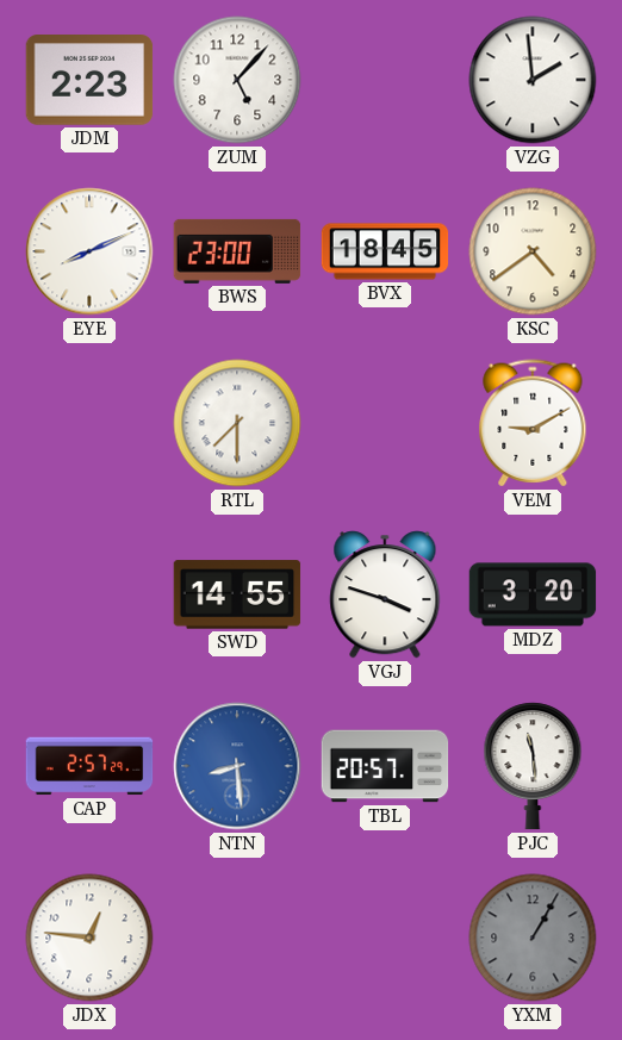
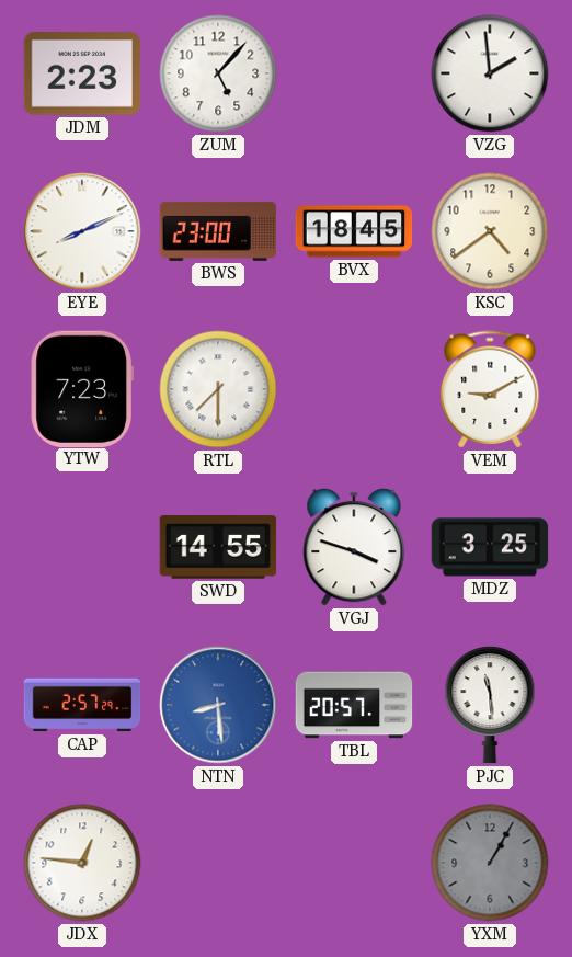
YTW: none -> 7:23 (82, 388)
MDZ: 3:20 -> 3:25 (490, 547)
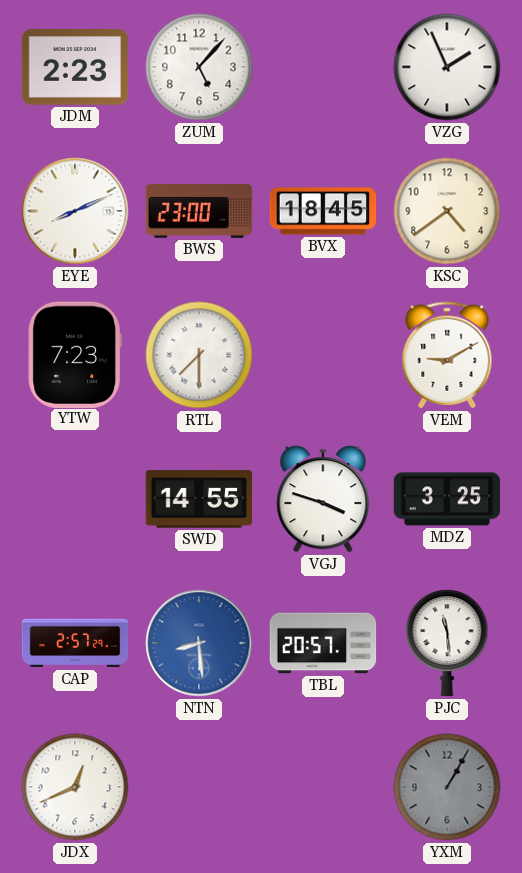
VZG: 1:59 -> 1:56 (447, 67)
JDX: 12:46 -> 12:41 (75, 787)
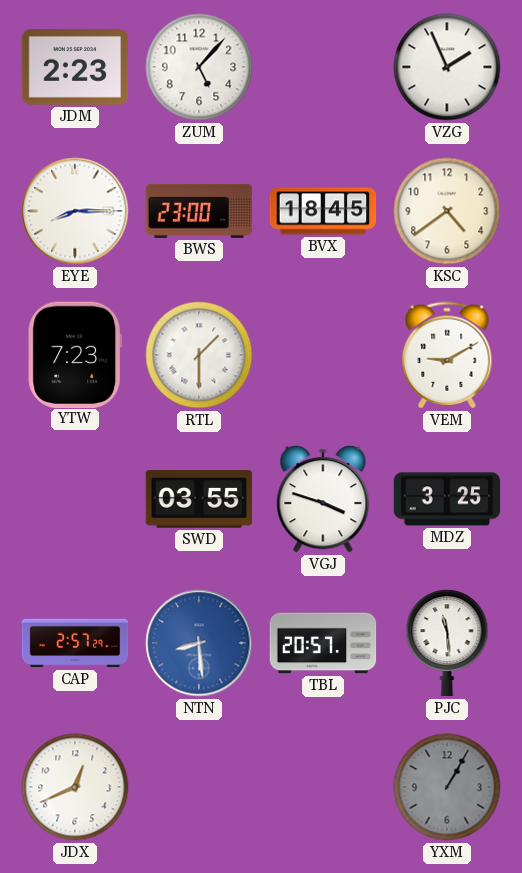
EYE: 8:11 -> 8:15 (75, 211)
RTL: 7:30 -> 1:30 (199, 355)
SWD: 14:55 -> 03:55 (199, 499)
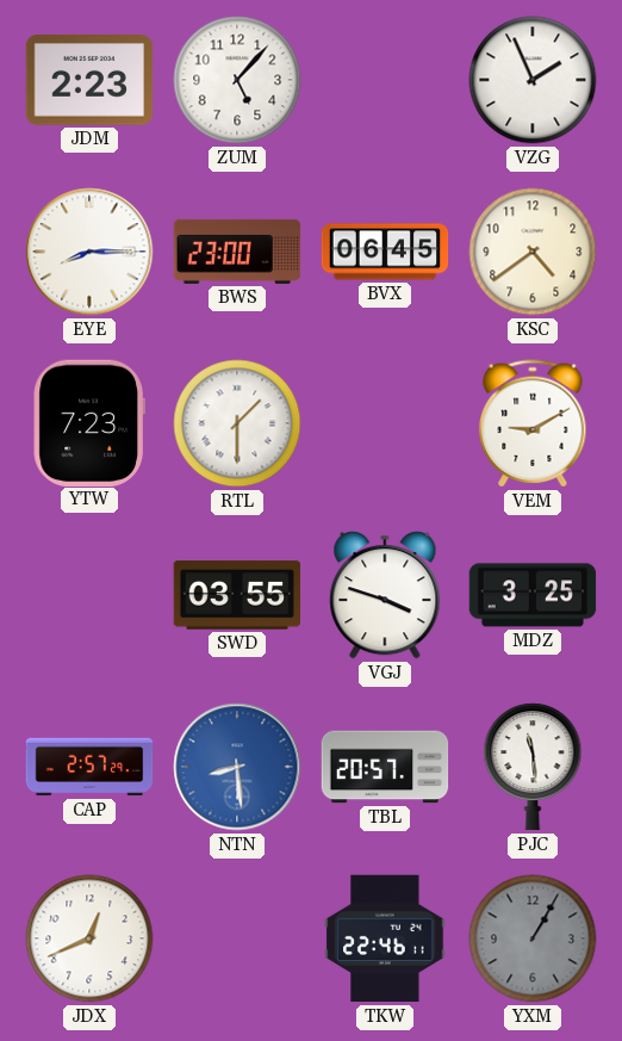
BVX: 18:45 -> 06:45 (385, 252)
TKW: none -> 22:46 (385, 938)
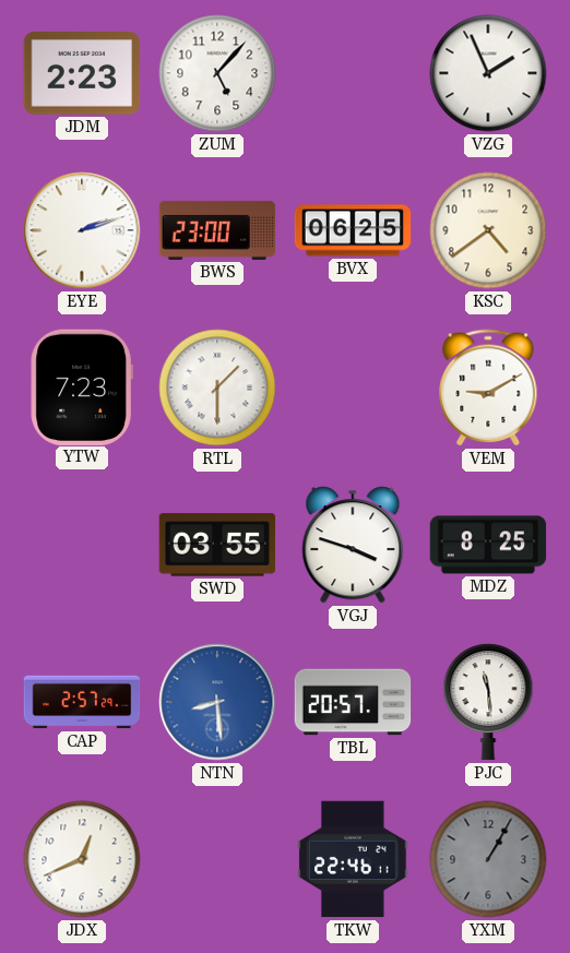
EYE: 8:15 -> 2:12 (82, 230)
BVX: 06:45 -> 06:25 (353, 230)
MDZ: 3:25 -> 8:25 (488, 545)
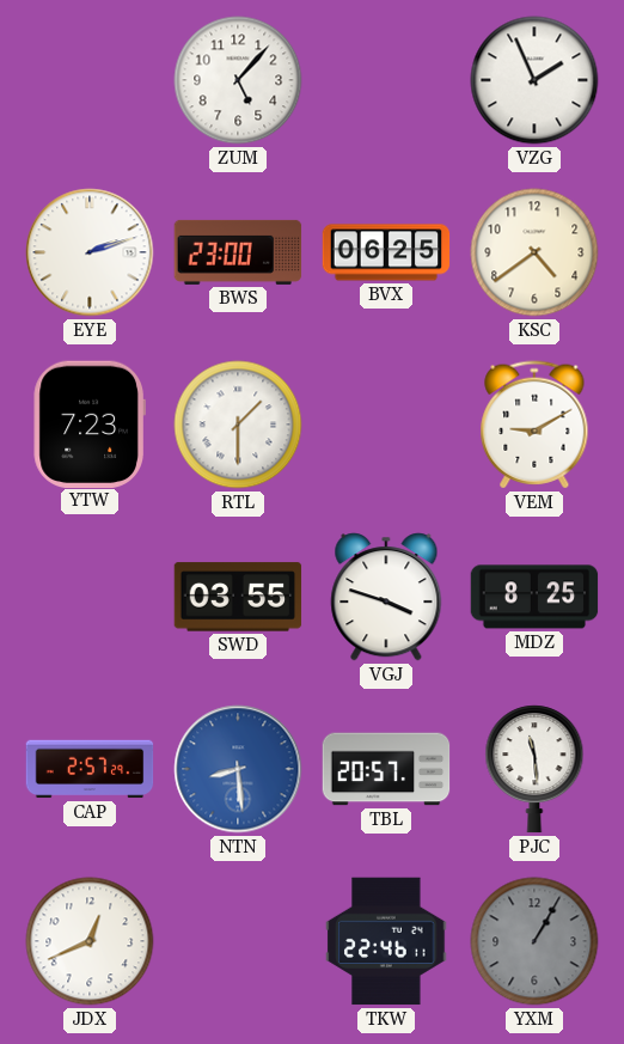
JDM: 2:23 -> none (82, 74)
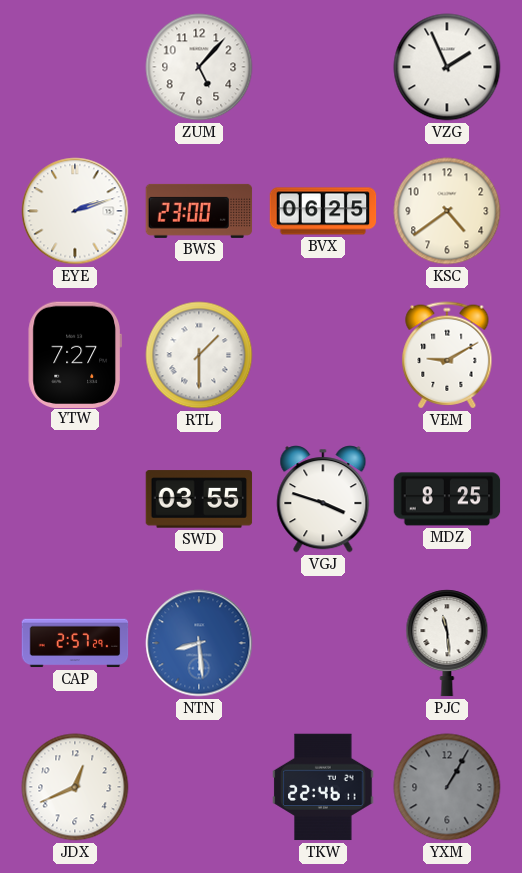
YTW: 7:23 -> 7:27 (75, 354)
TBL: 20:57 -> none (386, 769)
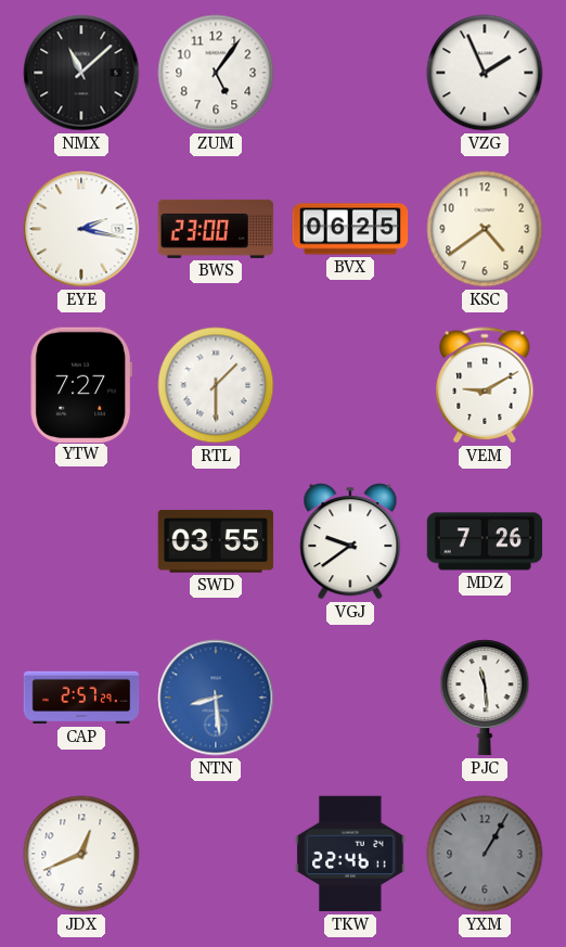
NMX: none -> 11:08 (81, 73)
ZUM: 5:07 -> 5:06 (216, 73)
EYE: 2:12 -> 2:17 (81, 229)
VGJ: 3:48 -> 9:39 (350, 541)
MDZ: 8:25 -> 7:26 (485, 541)
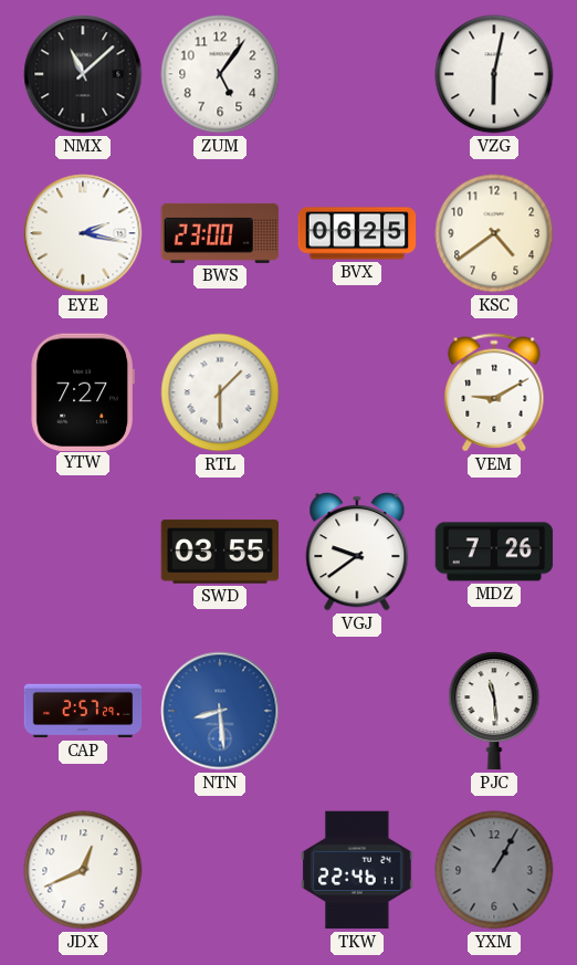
VZG: 1:56 -> 6:02 (494, 74)
